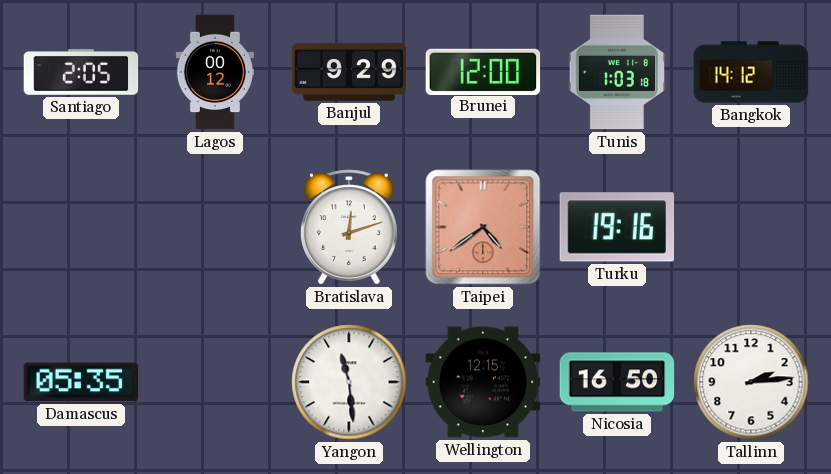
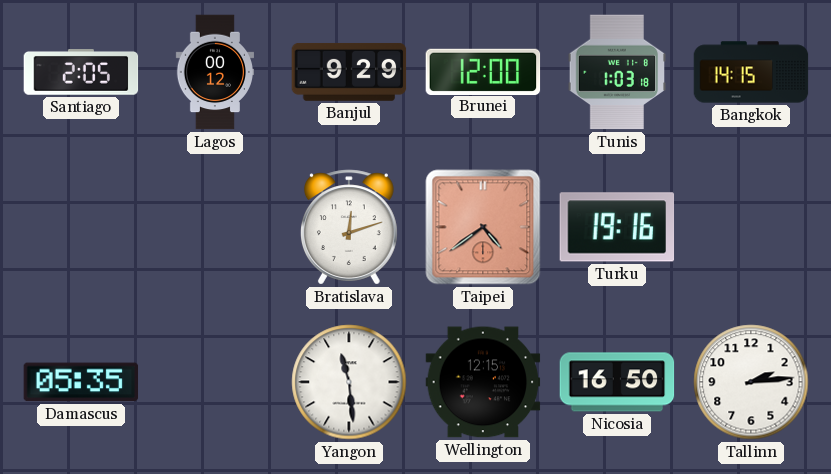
Bangkok: 14:12 -> 14:15 (751, 72)
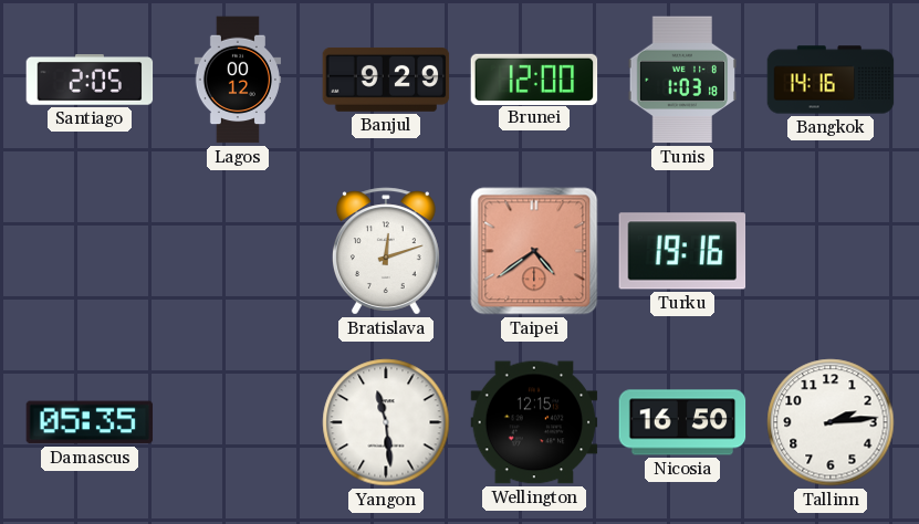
Bangkok: 14:15 -> 14:16 (831, 80)
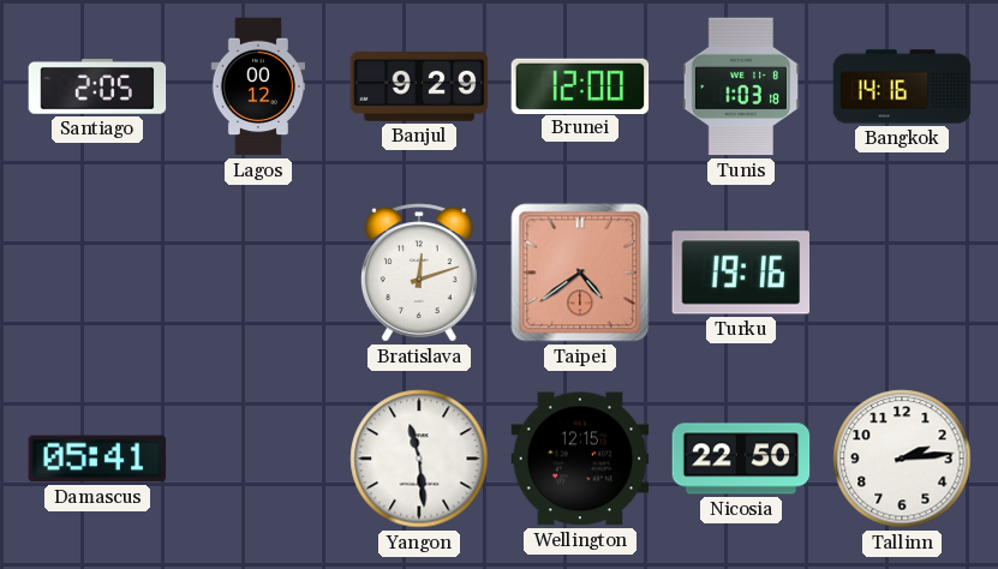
Damascus: 05:35 -> 05:41 (97, 459)
Nicosia: 16:50 -> 22:50 (741, 459)
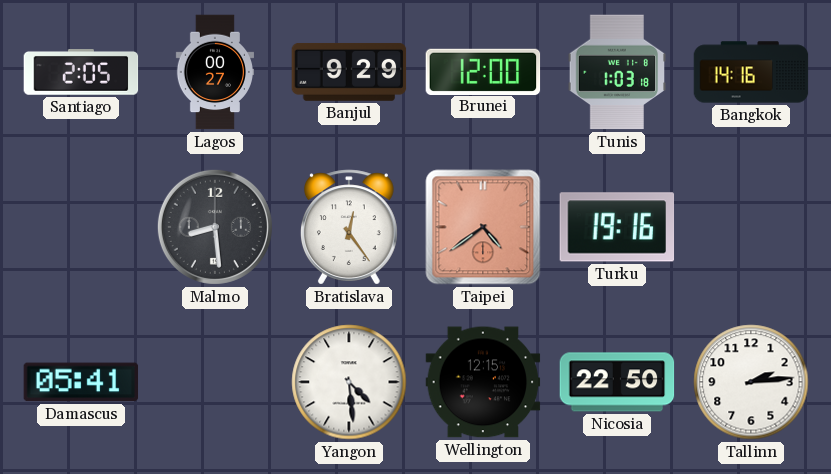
Lagos: 00:12 -> 00:27 (214, 72)
Malmo: none -> 8:29 (215, 227)
Bratislava: 12:12 -> 12:24 (349, 227)
Yangon: 11:29 -> 4:29 (349, 382)
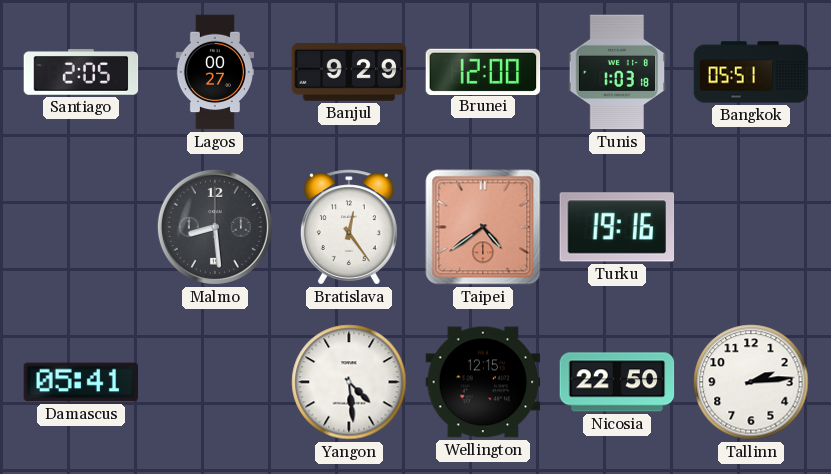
Bangkok: 14:16 -> 05:51 (751, 72)
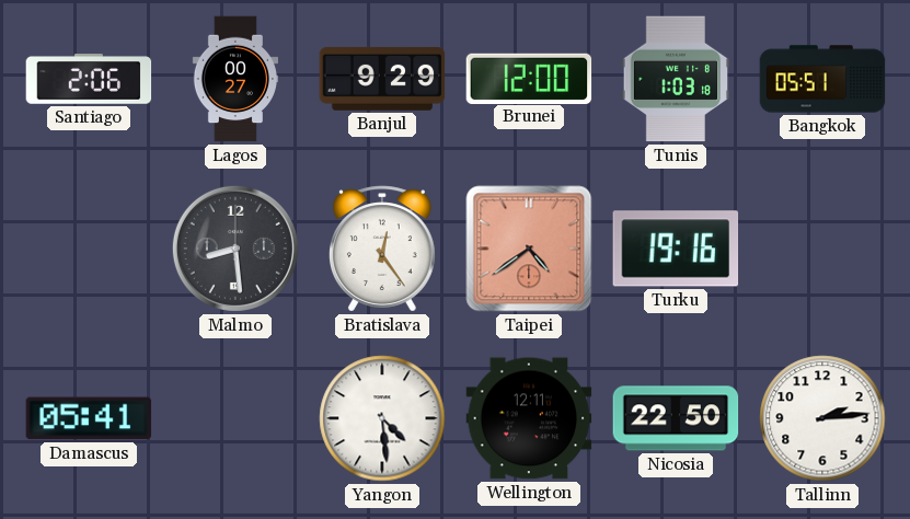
Santiago: 2:05 -> 2:06 (89, 80)
Wellington: 12:15 -> 12:11 (529, 418)
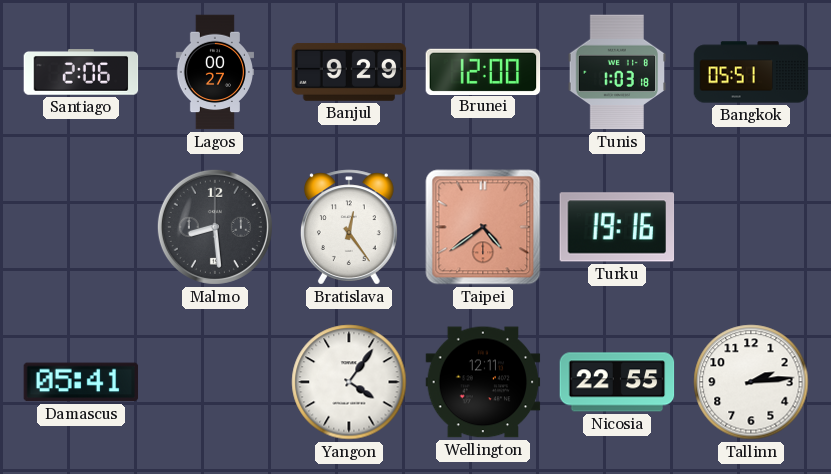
Yangon: 4:29 -> 4:06 (349, 382)
Nicosia: 22:50 -> 22:55 (617, 382)
